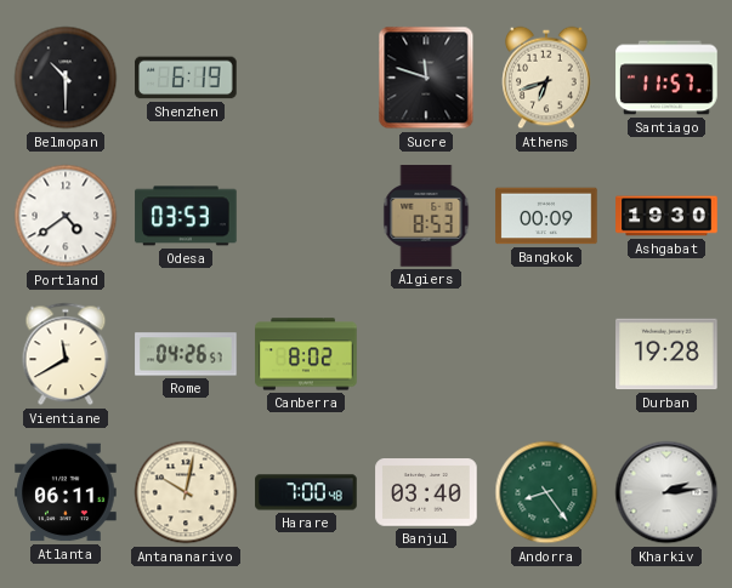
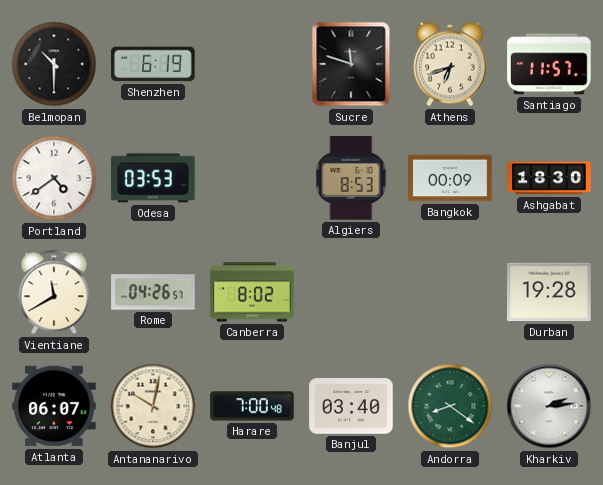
Ashgabat: 19:30 -> 18:30 (549, 178)
Atlanta: 06:11 -> 06:07 (54, 406)
Andorra: 8:24 -> 8:21 (450, 406)
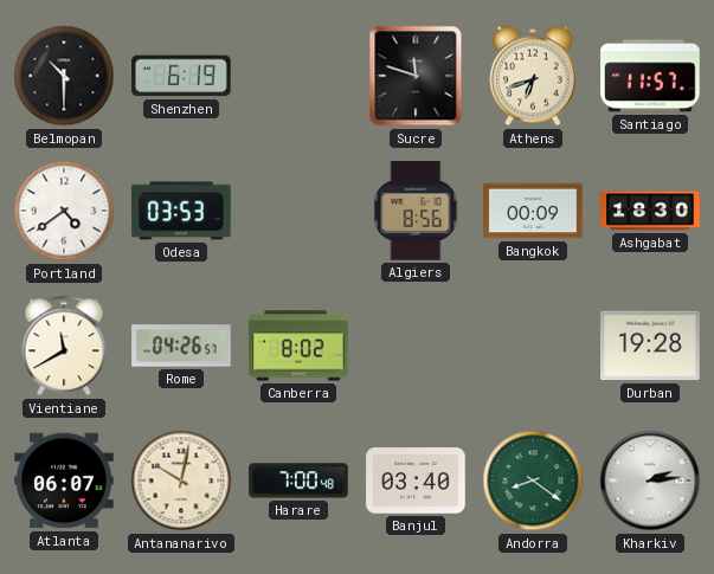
Algiers: 8:53 -> 8:56 (416, 211)
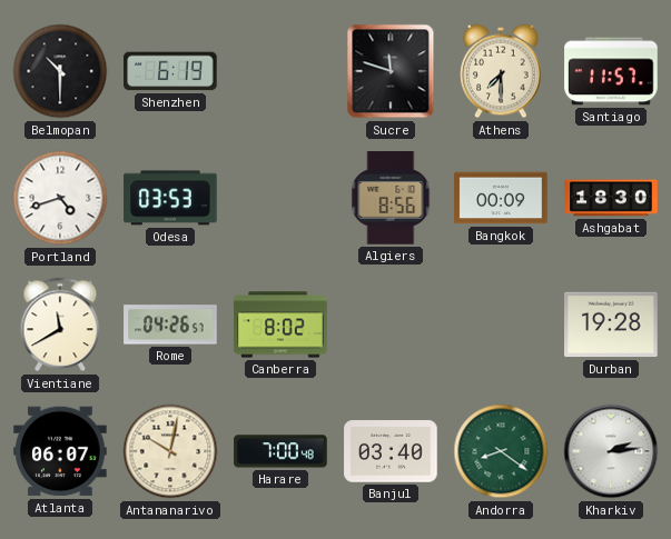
Athens: 6:42 -> 7:30 (501, 71)
Portland: 4:39 -> 4:42 (60, 198)
